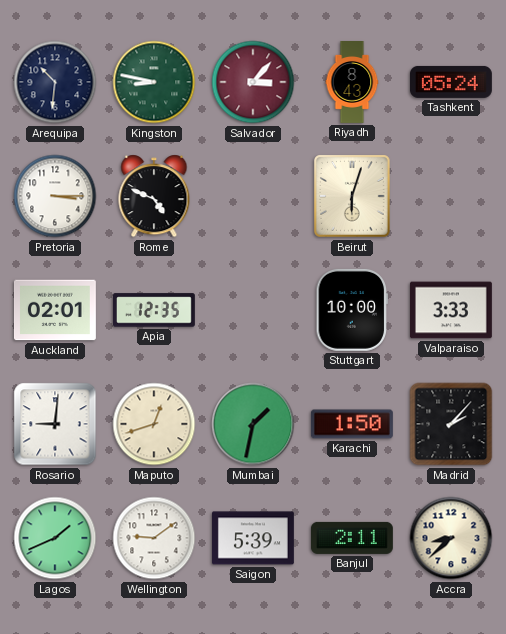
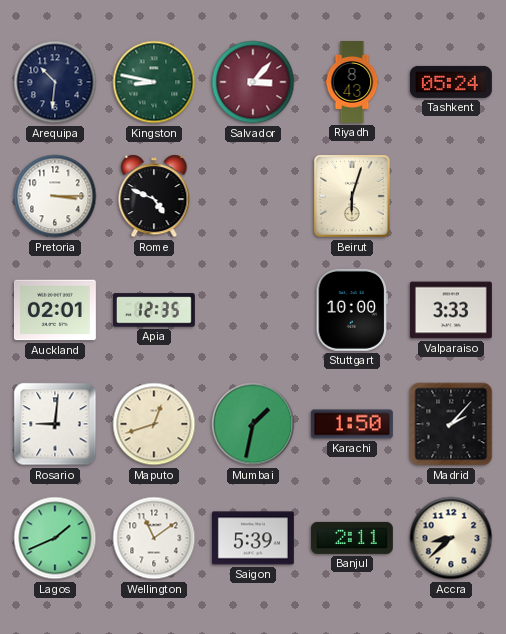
Wellington: 9:09 -> 11:09 (154, 538)
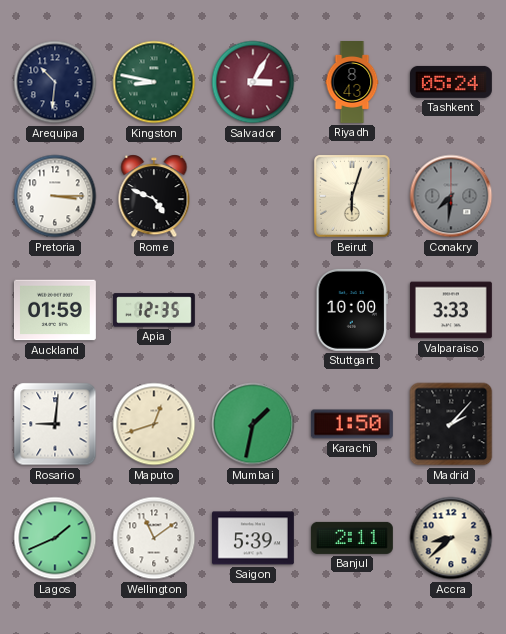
Salvador: 3:07 -> 3:05 (253, 82)
Conakry: none -> 7:31 (451, 196)
Auckland: 02:01 -> 01:59 (55, 310)
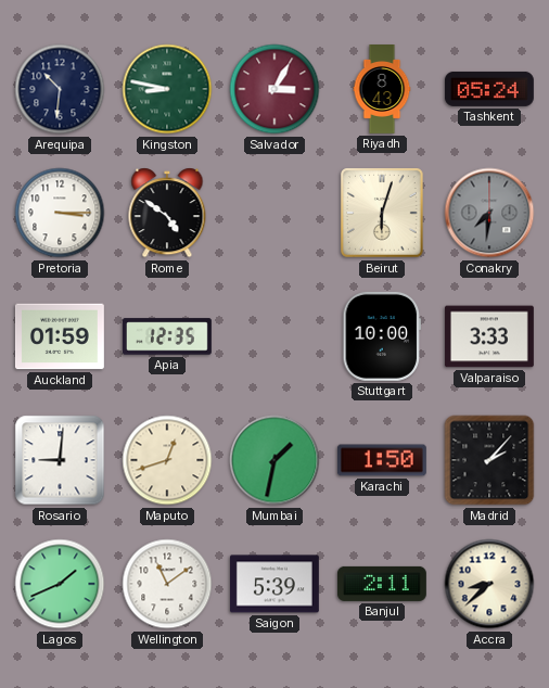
Rome: 4:49 -> 4:51 (167, 213)
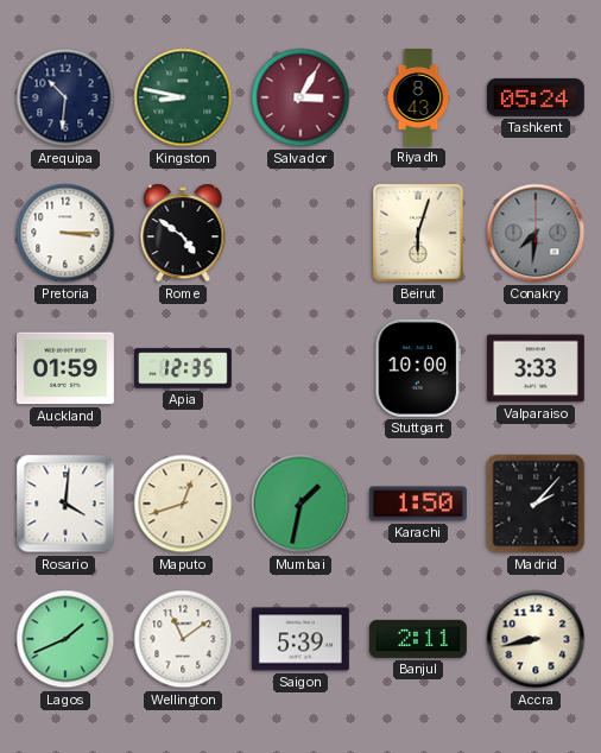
Rosario: 9:01 -> 4:01 (65, 504)
Accra: 8:38 -> 8:43 (536, 639)
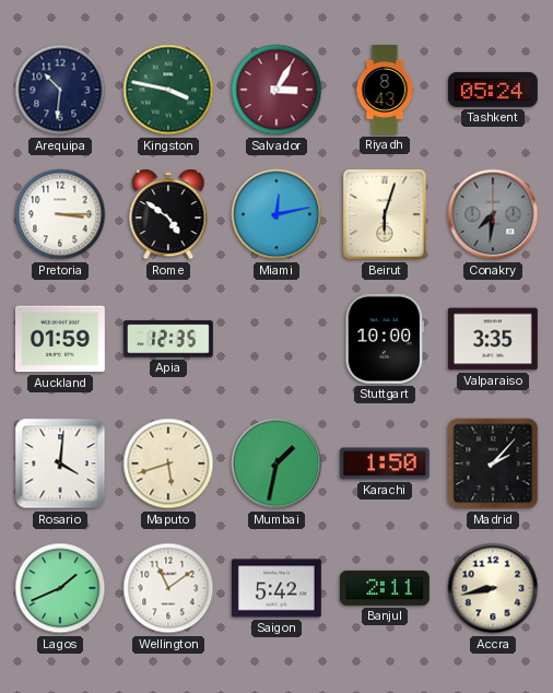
Kingston: 8:47 -> 3:47 (168, 90)
Miami: none -> 12:13 (276, 214)
Valparaiso: 3:33 -> 3:35 (493, 339)
Maputo: 12:42 -> 5:42 (168, 463)
Saigon: 5:39 -> 5:42 (276, 588)
